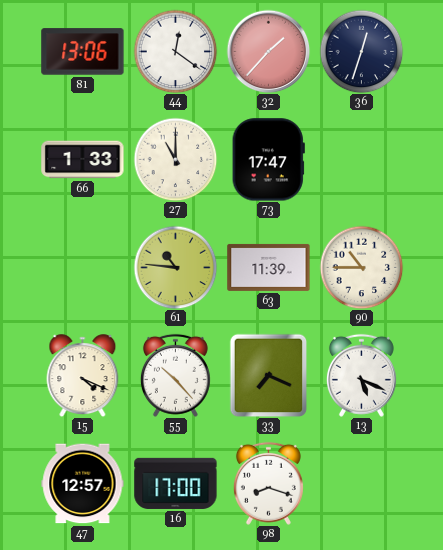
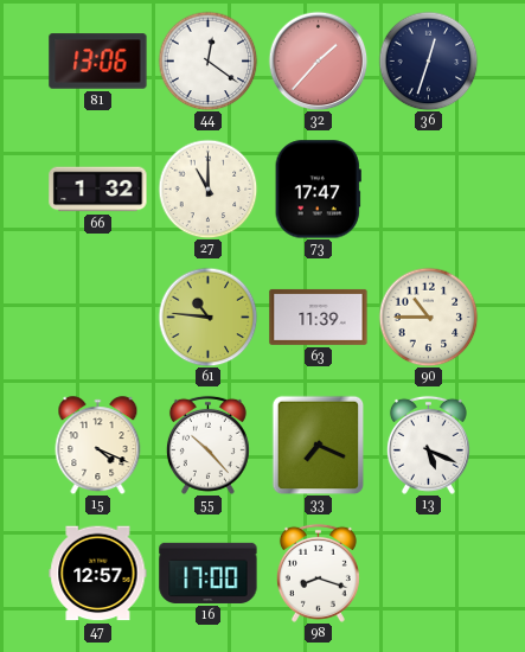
66: 1:33 -> 1:32 (98, 190)
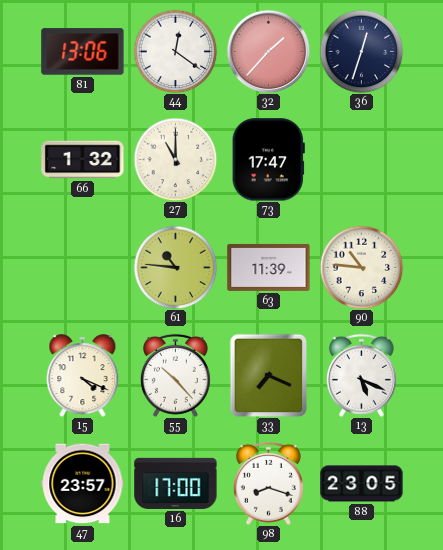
90: 10:45 -> 10:46 (361, 267)
47: 12:57 -> 23:57 (83, 484)
88: none -> 23:05 (362, 484)
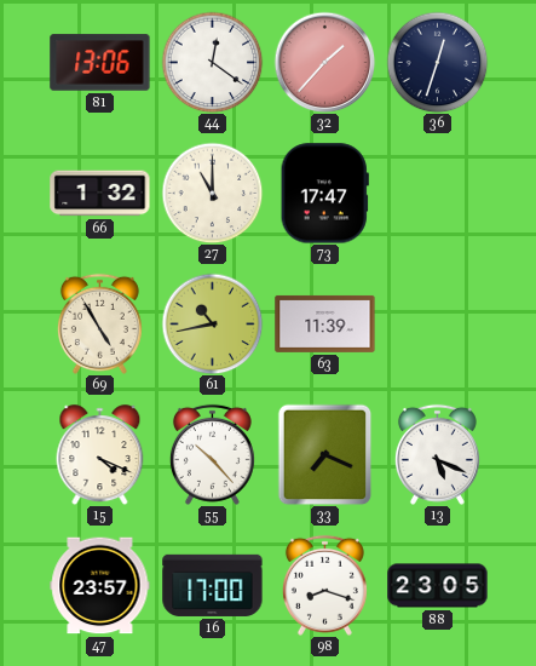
69: none -> 4:55 (99, 323)
61: 10:46 -> 10:43 (212, 323)
90: 10:46 -> none (361, 267)
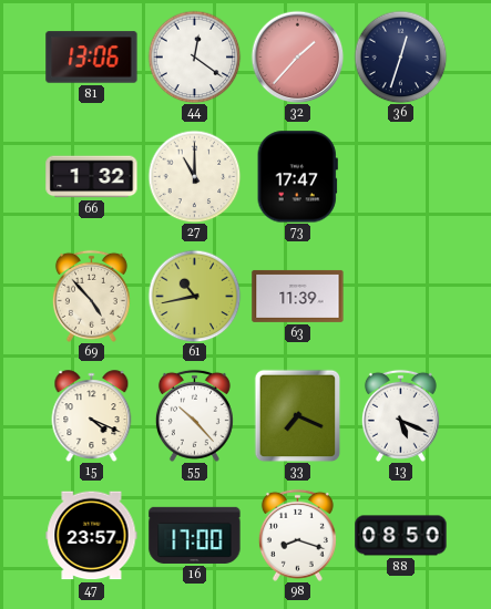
69: 4:55 -> 4:53 (91, 296)
88: 23:05 -> 08:50 (401, 536)
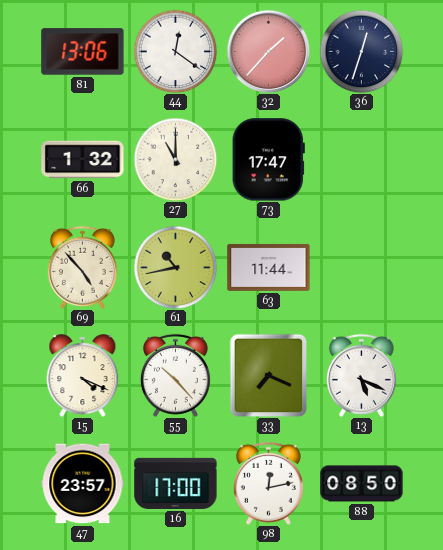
63: 11:39 -> 11:44 (269, 267)
98: 8:18 -> 12:13 (268, 483)
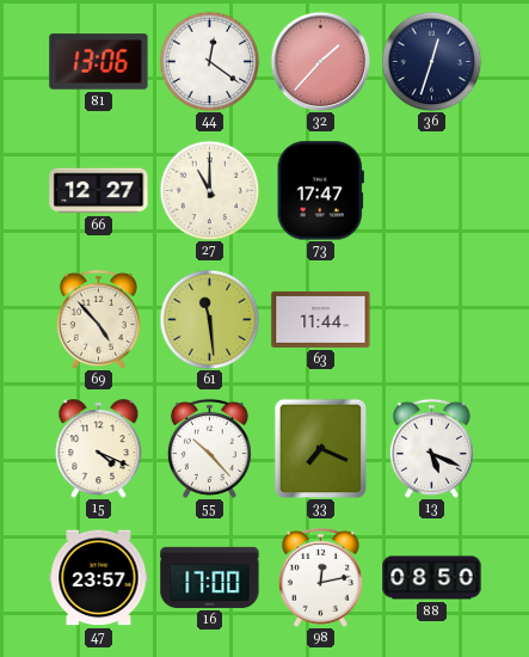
66: 1:32 -> 12:27 (99, 191)
61: 10:43 -> 11:29 (209, 319)
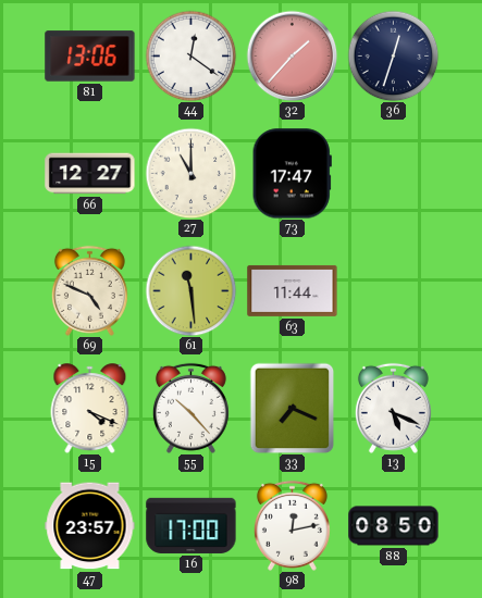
69: 4:53 -> 4:49 (89, 290)
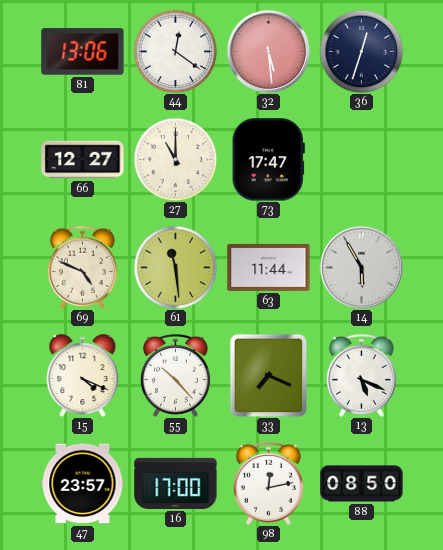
32: 1:37 -> 5:29 (268, 51)
14: none -> 5:55 (361, 267)
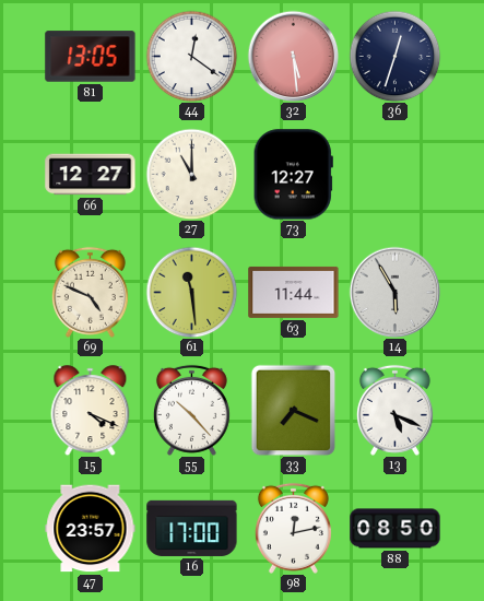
81: 13:06 -> 13:05 (91, 57)
73: 17:47 -> 12:27 (293, 175)
